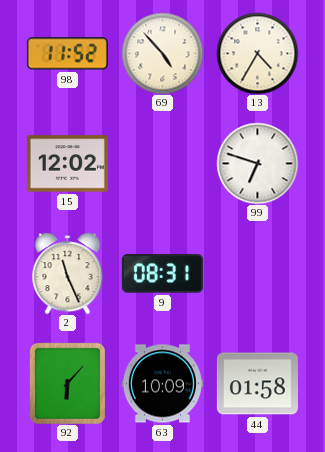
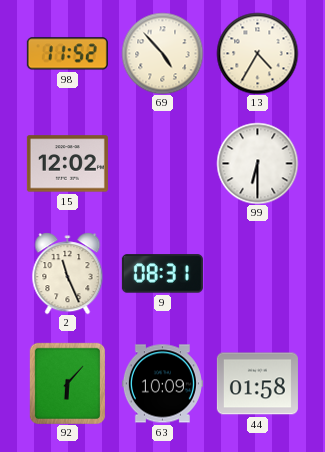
99: 6:48 -> 6:30 (257, 163)
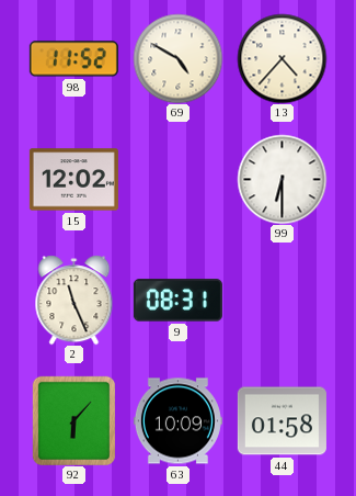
69: 4:53 -> 4:50 (177, 58)
13: 4:35 -> 4:37 (282, 58)
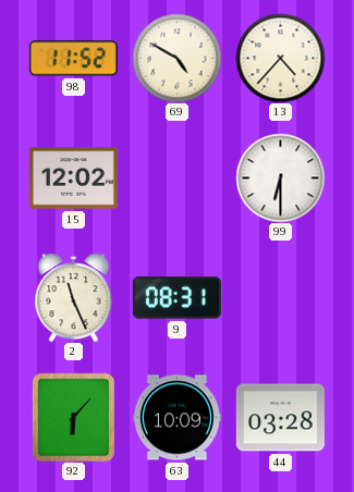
44: 01:58 -> 03:28 (280, 418)
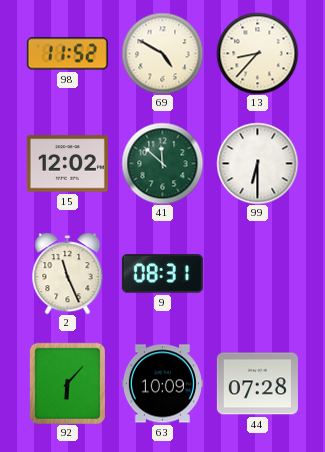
13: 4:37 -> 8:37 (257, 53)
41: none -> 11:52 (162, 163)
44: 03:28 -> 07:28 (257, 384)
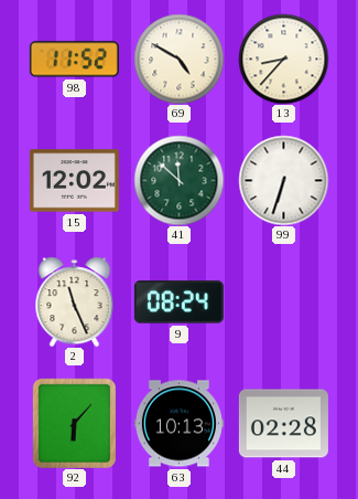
99: 6:30 -> 6:33 (283, 180)
9: 08:31 -> 08:24 (178, 302)
63: 10:09 -> 10:13 (178, 424)
44: 07:28 -> 02:28 (283, 424)
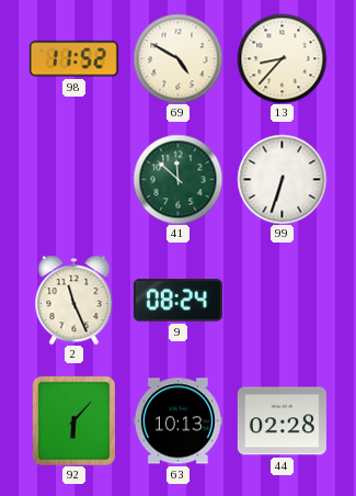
15: 12:02 -> none (74, 181)
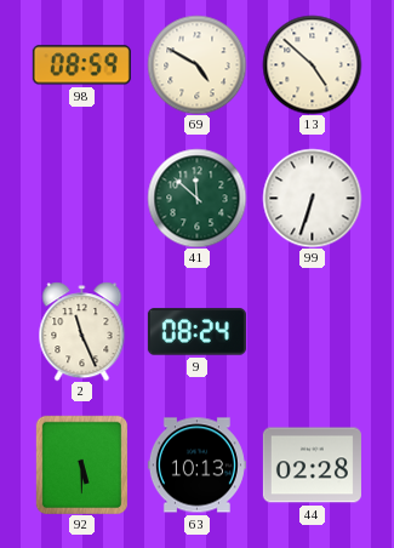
98: 11:52 -> 08:59 (81, 65)
13: 8:37 -> 4:52 (312, 64)
92: 6:07 -> 5:30 (81, 464)
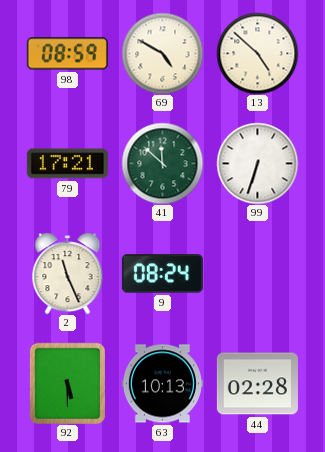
79: none -> 17:21 (67, 164)
